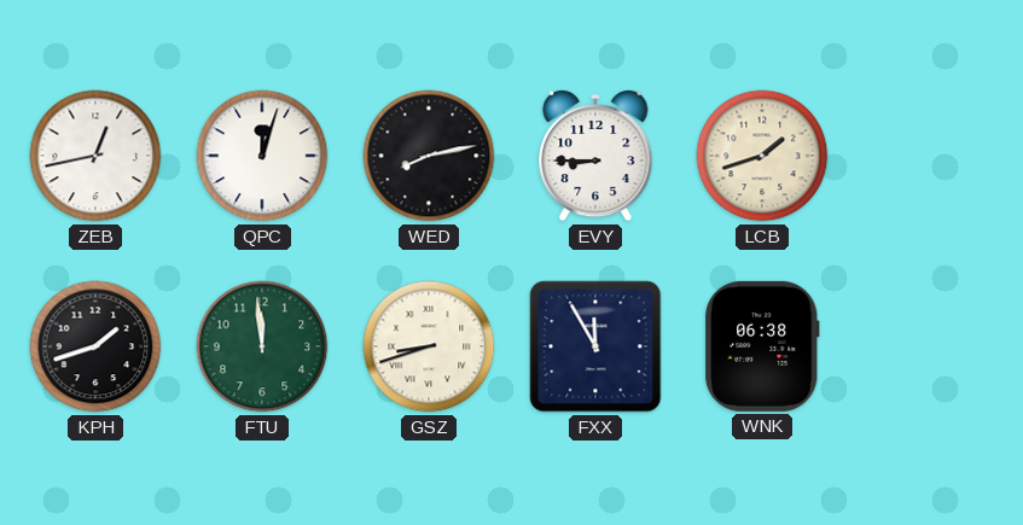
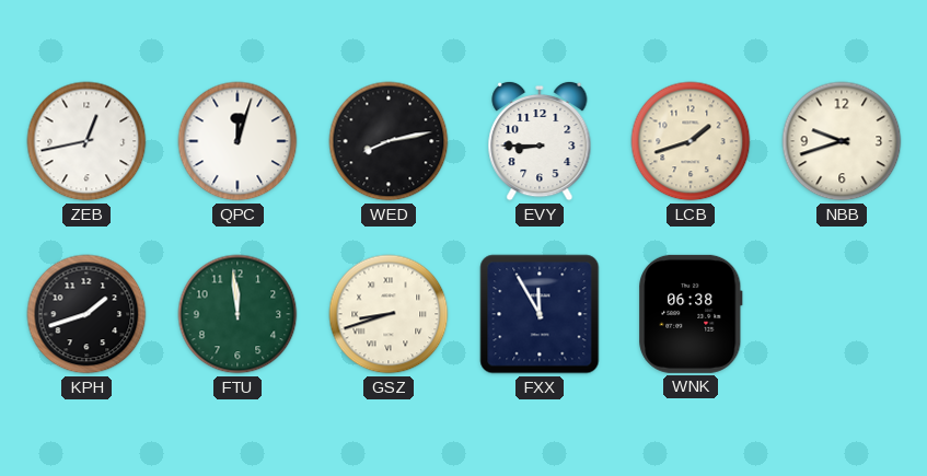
NBB: none -> 9:42 (842, 141)
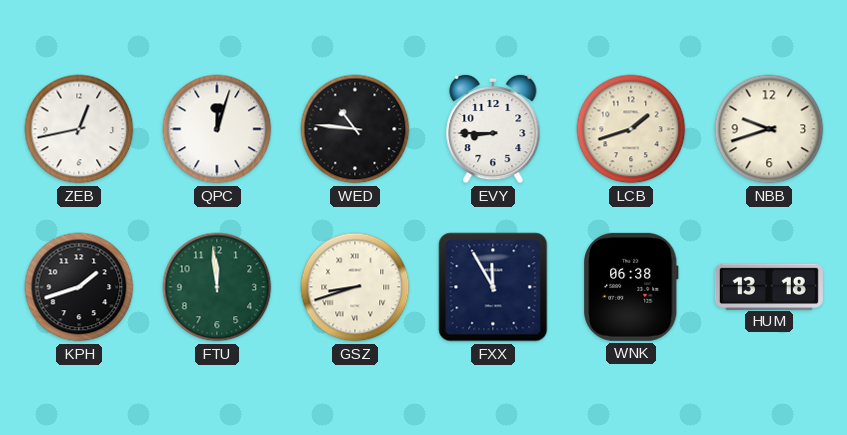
WED: 8:13 -> 10:46 (355, 129)
HUM: none -> 13:18 (769, 286)
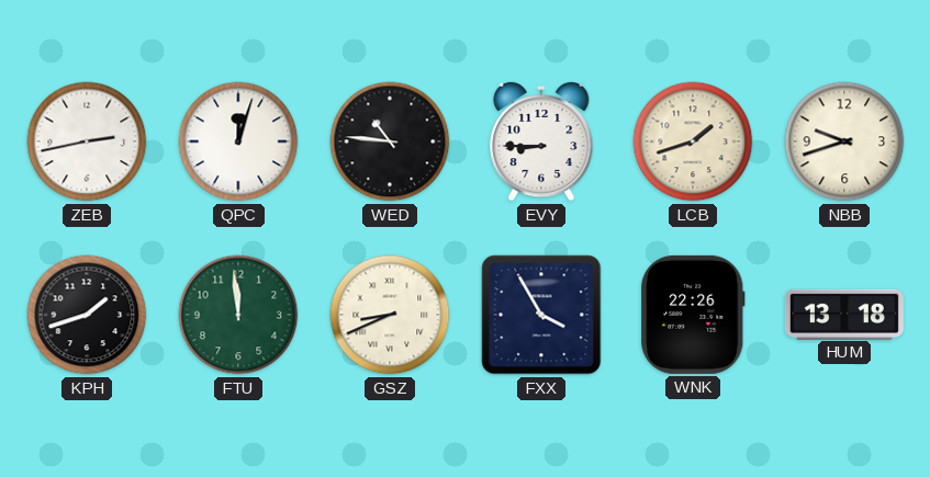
ZEB: 12:43 -> 2:43 (87, 141)
GSZ: 8:42 -> 8:41 (390, 315)
FXX: 11:55 -> 3:55 (541, 315)
WNK: 06:38 -> 22:26 (693, 315)
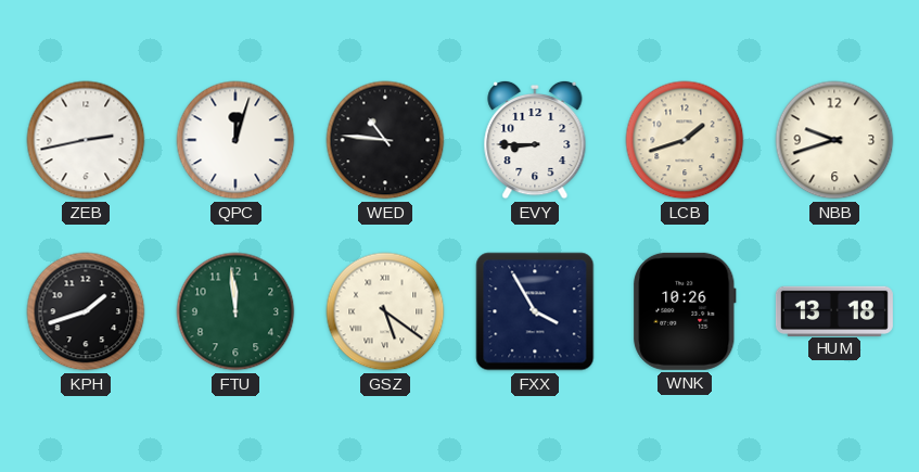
GSZ: 8:41 -> 5:21 (385, 311)
WNK: 22:26 -> 10:26 (685, 311)
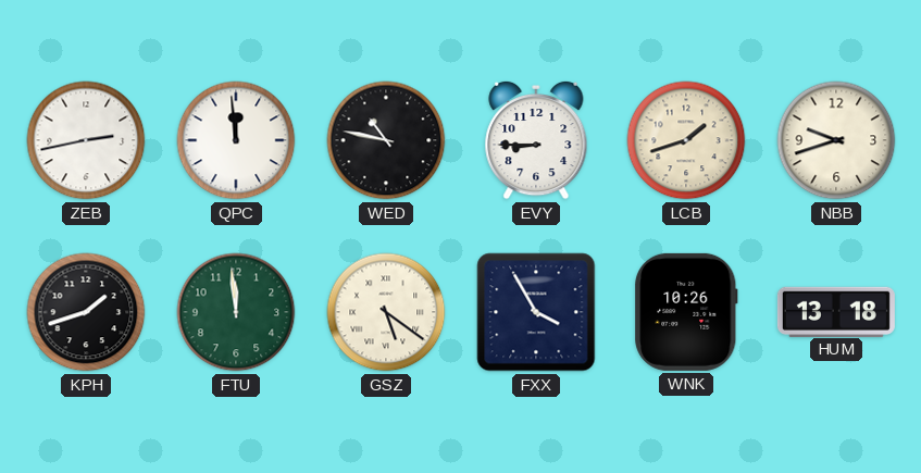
QPC: 12:03 -> 11:59 (236, 140)
WED: 10:46 -> 10:47 (386, 140)
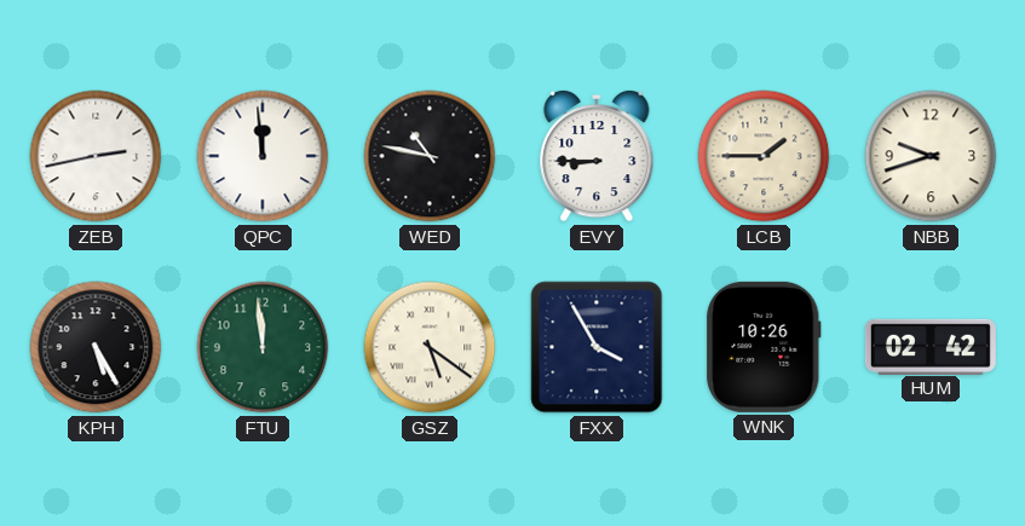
LCB: 1:42 -> 1:45 (764, 156)
KPH: 1:42 -> 5:25 (96, 347)
HUM: 13:18 -> 02:42 (931, 346)
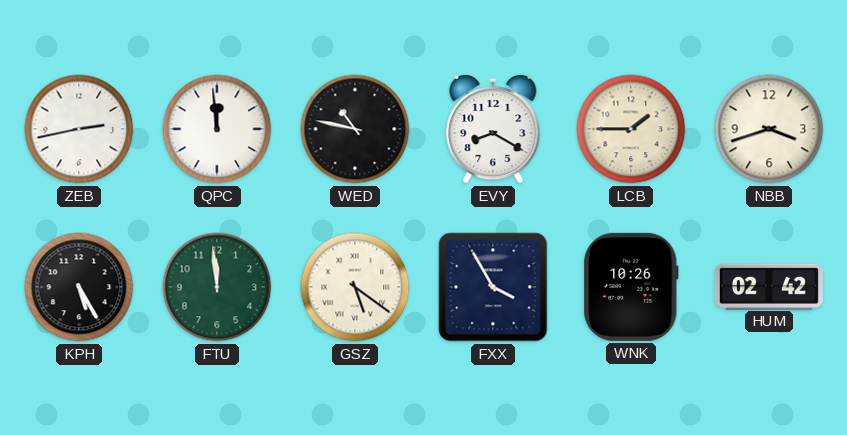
EVY: 8:45 -> 8:20 (493, 129)
NBB: 9:42 -> 3:42 (769, 129)
